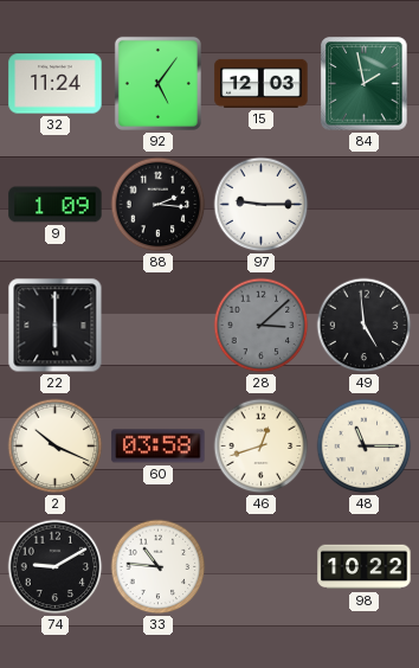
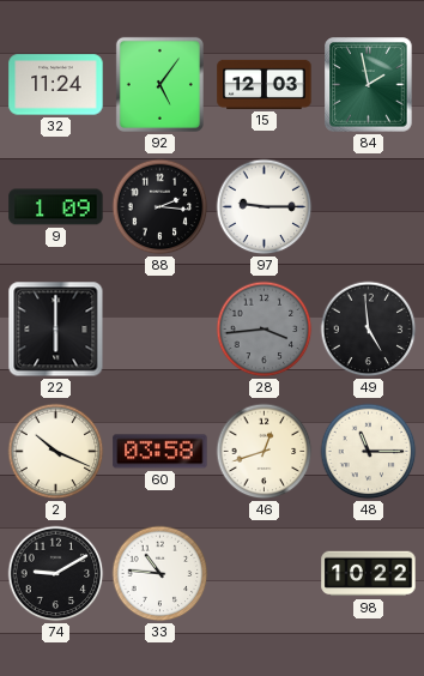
28: 3:08 -> 3:44 (265, 330)
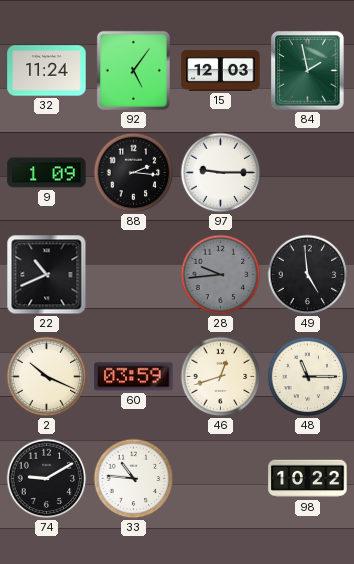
22: 6:00 -> 10:41 (47, 275)
28: 3:44 -> 9:44 (221, 275)
60: 03:58 -> 03:59 (134, 377)
